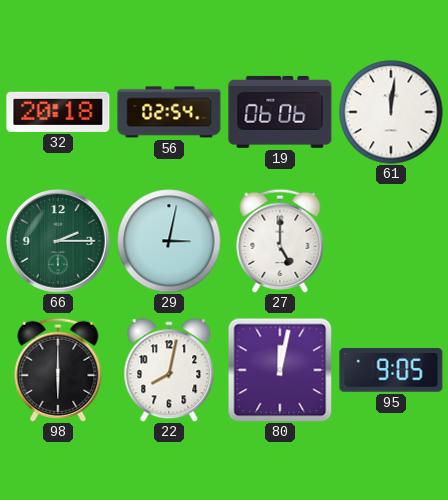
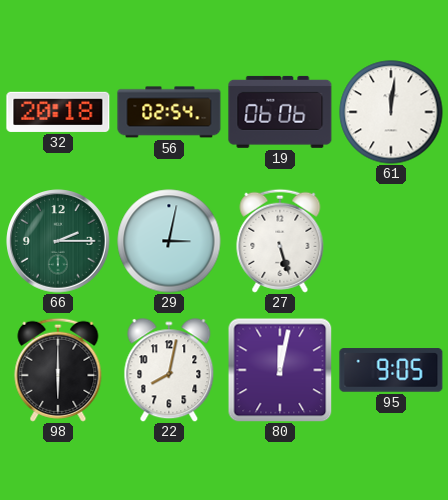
27: 5:00 -> 5:27 (280, 241)
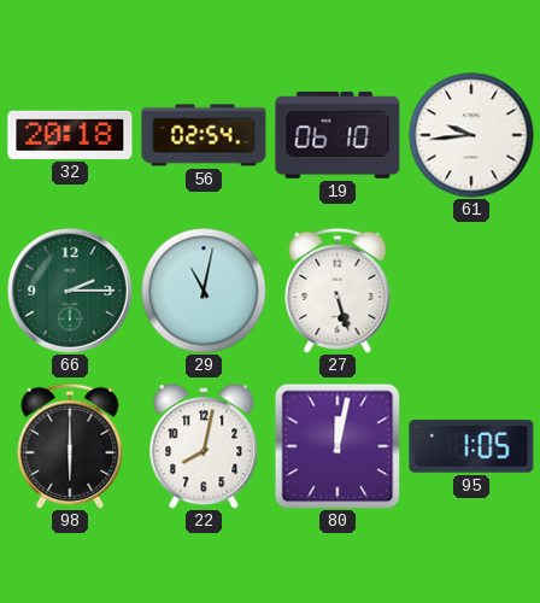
19: 06:06 -> 06:10 (337, 135)
61: 12:01 -> 9:44 (471, 135)
29: 3:02 -> 11:02 (204, 291)
95: 9:05 -> 1:05 (471, 446)
